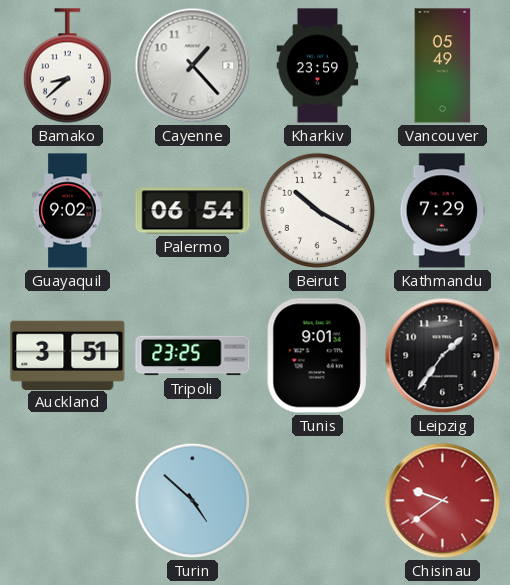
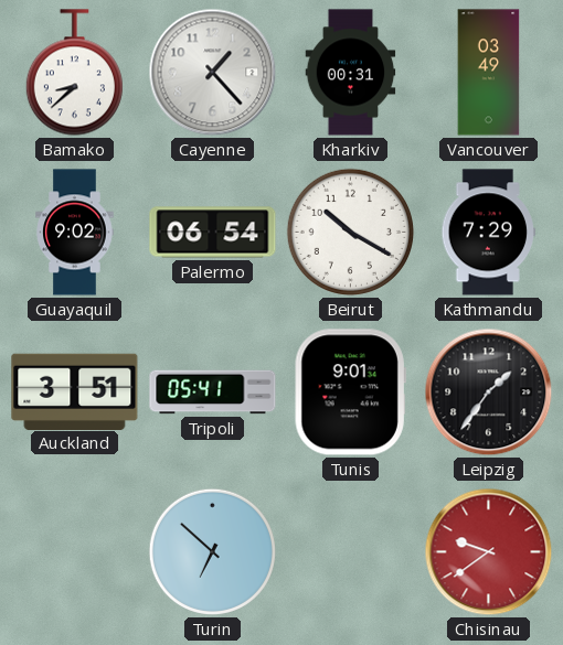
Kharkiv: 23:59 -> 00:31 (351, 73)
Vancouver: 05:49 -> 03:49 (489, 73)
Tripoli: 23:25 -> 05:41 (213, 393)
Turin: 4:52 -> 6:52 (212, 551)
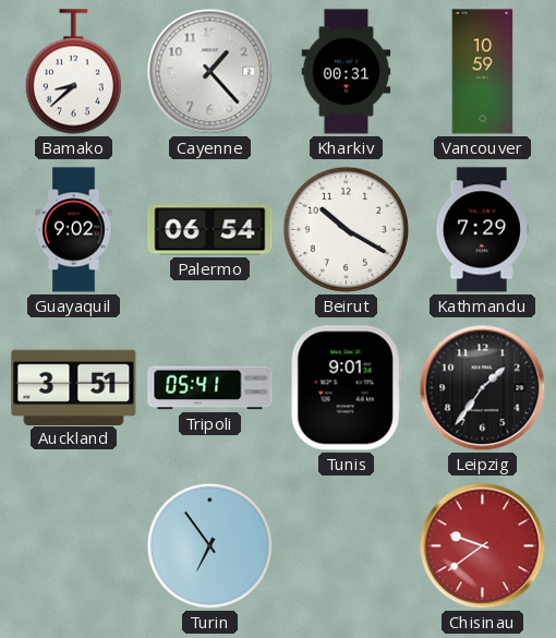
Vancouver: 03:49 -> 10:59 (483, 72)
Turin: 6:52 -> 6:54 (209, 545)
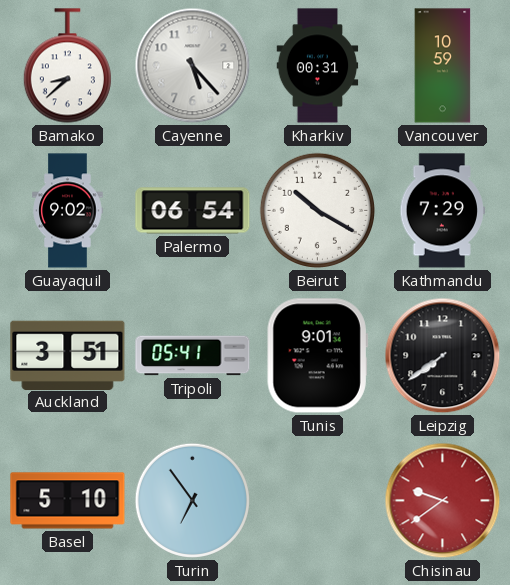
Cayenne: 1:23 -> 5:23 (193, 66)
Leipzig: 1:36 -> 7:39 (443, 356)
Basel: none -> 5:10 (68, 501)
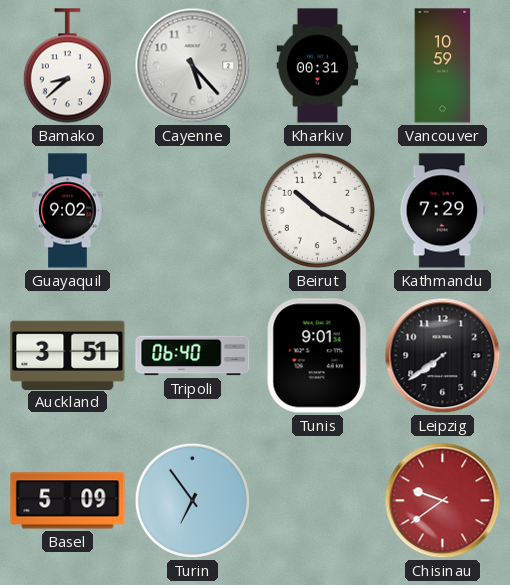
Palermo: 06:54 -> none (193, 211)
Tripoli: 05:41 -> 06:40 (193, 356)
Basel: 5:10 -> 5:09 (68, 501)
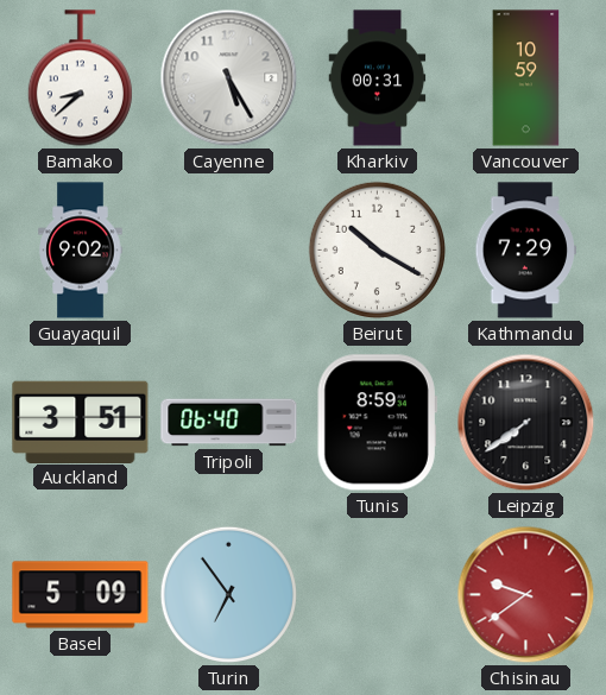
Cayenne: 5:23 -> 5:25 (229, 78)
Tunis: 9:01 -> 8:59 (377, 423)
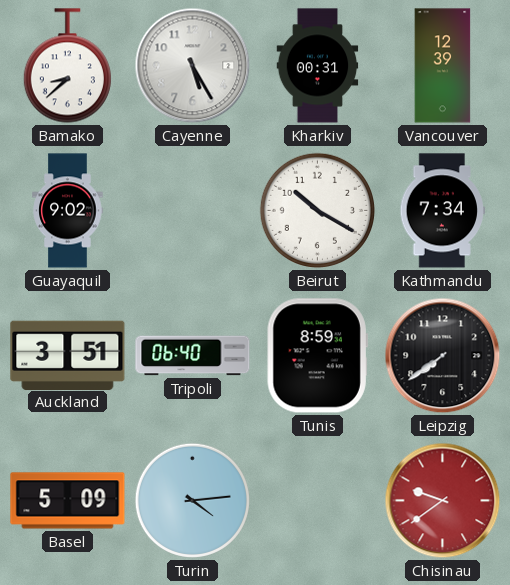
Vancouver: 10:59 -> 12:39 (443, 66)
Kathmandu: 7:29 -> 7:34 (442, 211)
Turin: 6:54 -> 4:14 (192, 500)
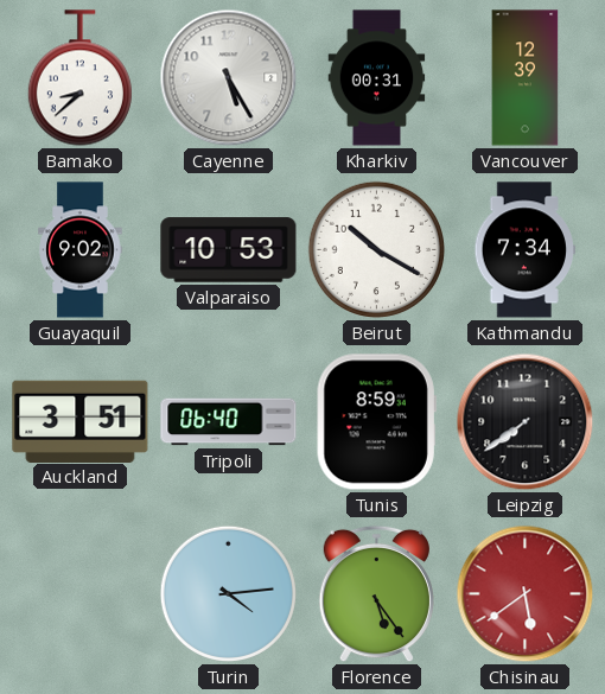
Valparaiso: none -> 10:53 (229, 250)
Basel: 5:09 -> none (68, 501)
Florence: none -> 5:24 (376, 594)
Chisinau: 9:39 -> 5:39 (526, 594)
